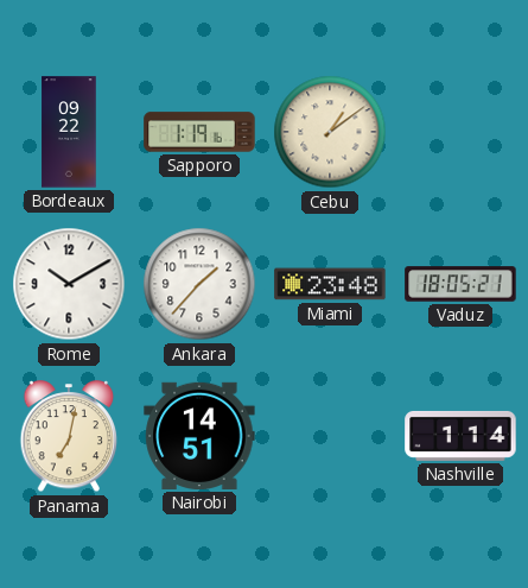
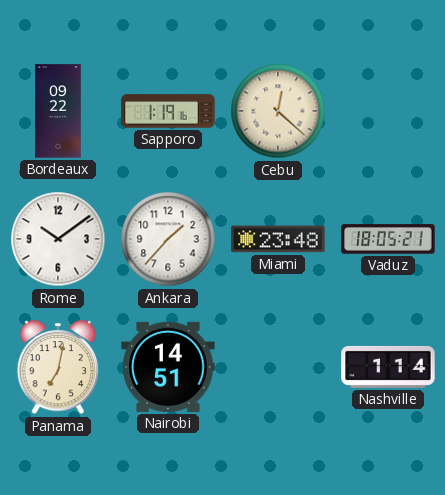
Cebu: 1:09 -> 12:22 (278, 111)
Rome: 10:10 -> 10:09 (58, 239)
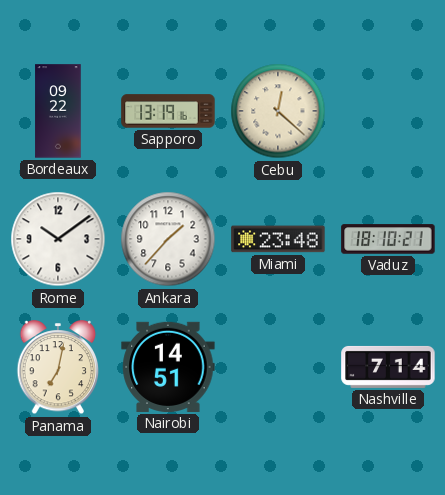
Sapporo: 1:19 -> 13:19 (168, 111)
Vaduz: 18:05 -> 18:10 (388, 239)
Nashville: 1:14 -> 7:14 (388, 367)
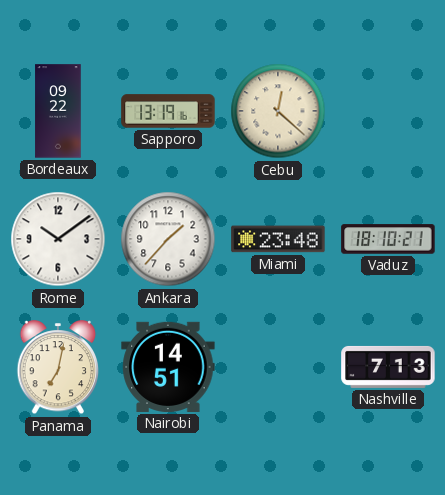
Nashville: 7:14 -> 7:13 (388, 367)
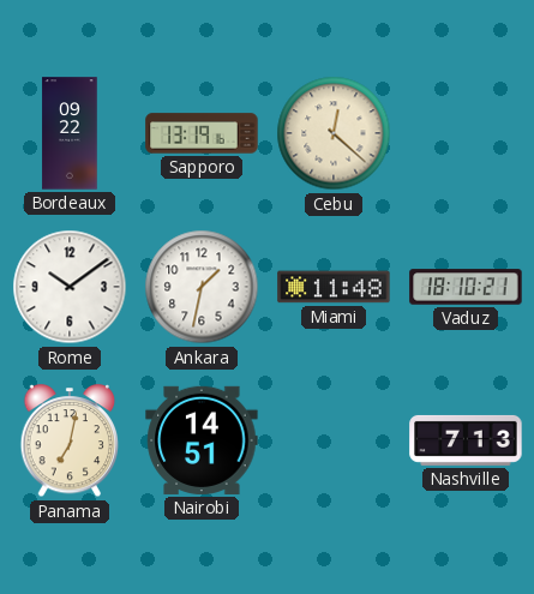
Ankara: 1:37 -> 1:32 (202, 287)
Miami: 23:48 -> 11:48 (334, 287)
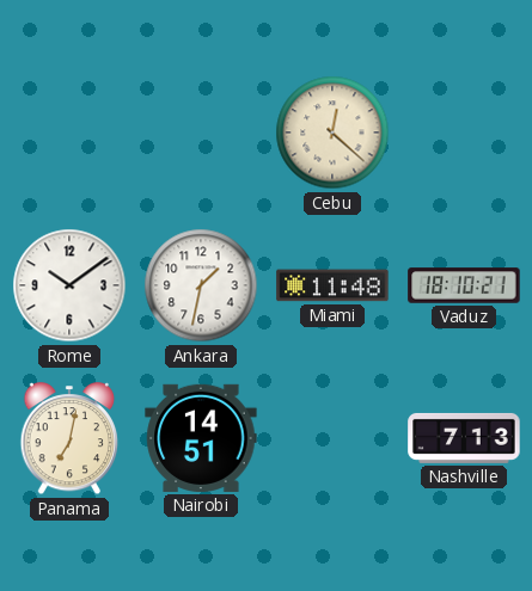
Bordeaux: 09:22 -> none (70, 133)
Sapporo: 13:19 -> none (202, 133)
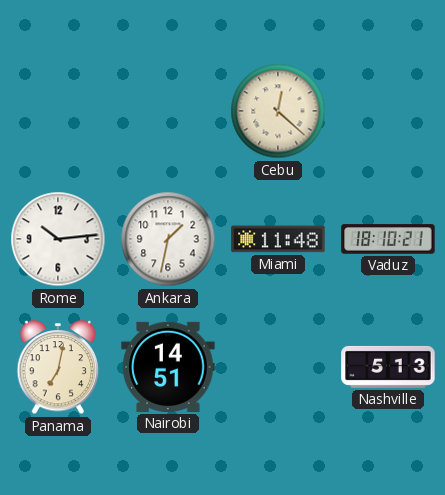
Rome: 10:09 -> 10:14 (58, 239)
Nashville: 7:13 -> 5:13 (388, 367)
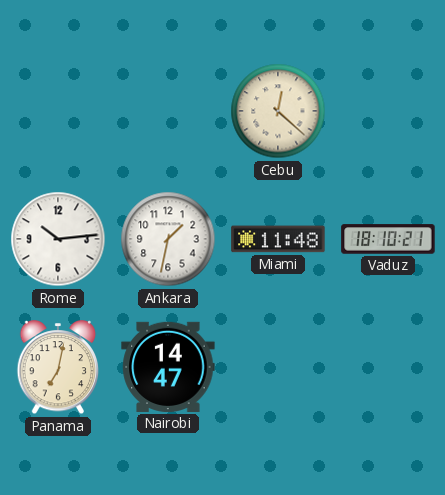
Nairobi: 14:51 -> 14:47 (168, 367)
Nashville: 5:13 -> none (388, 367)
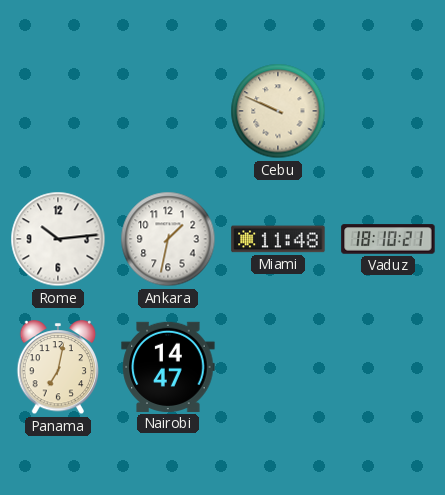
Cebu: 12:22 -> 9:49 (278, 111)
